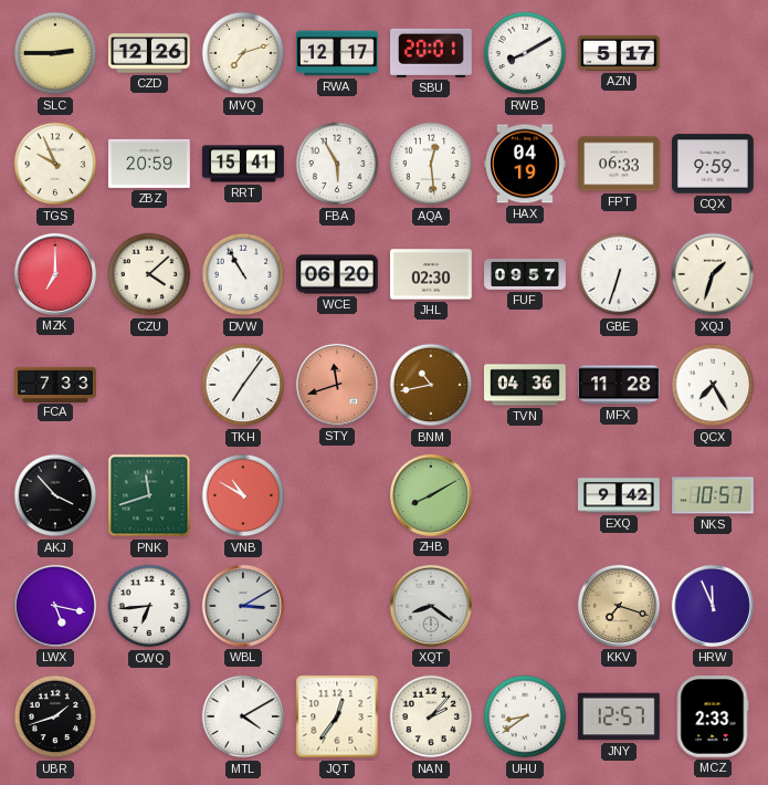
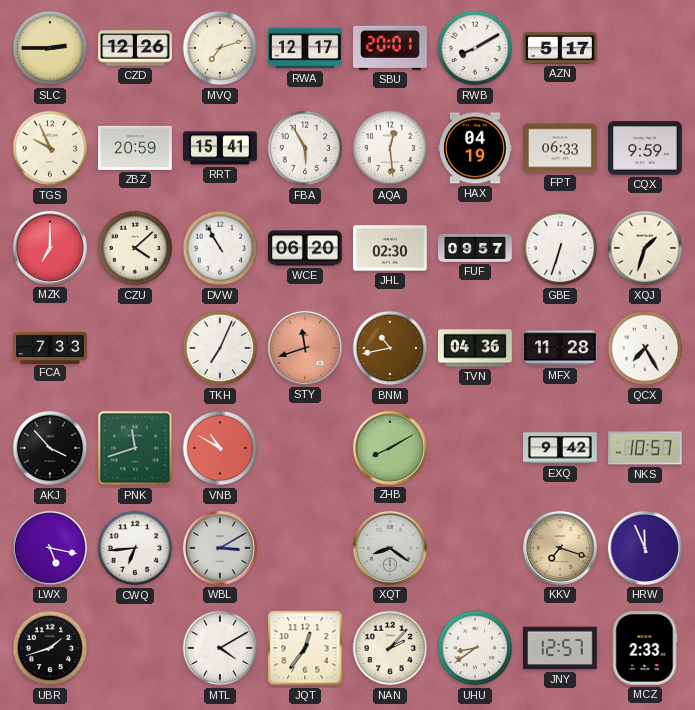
TKH: 7:06 -> 7:04 (220, 348)
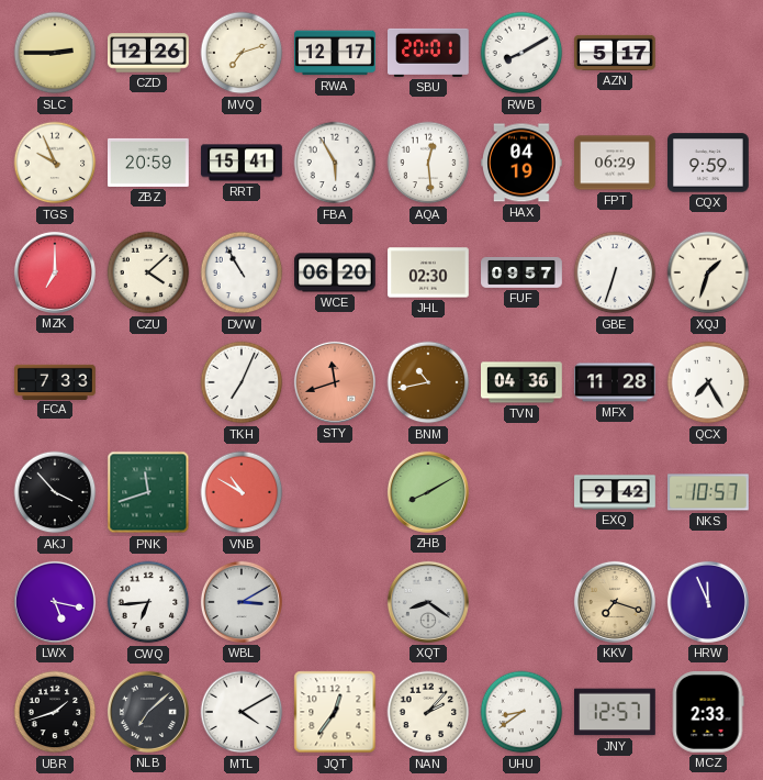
FPT: 06:33 -> 06:29 (616, 163)
NLB: none -> 7:08 (148, 712)
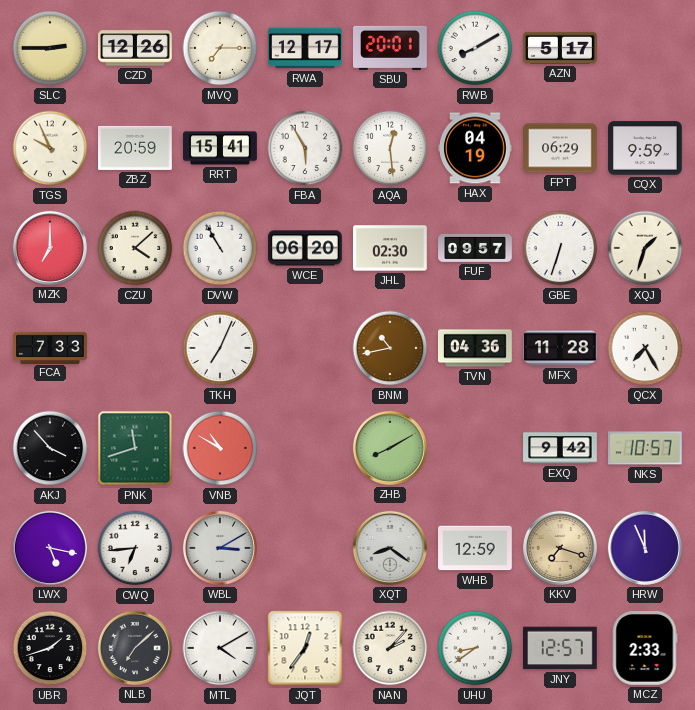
MVQ: 7:12 -> 7:15 (220, 48)
STY: 11:42 -> none (335, 382)
WHB: none -> 12:59 (475, 548)
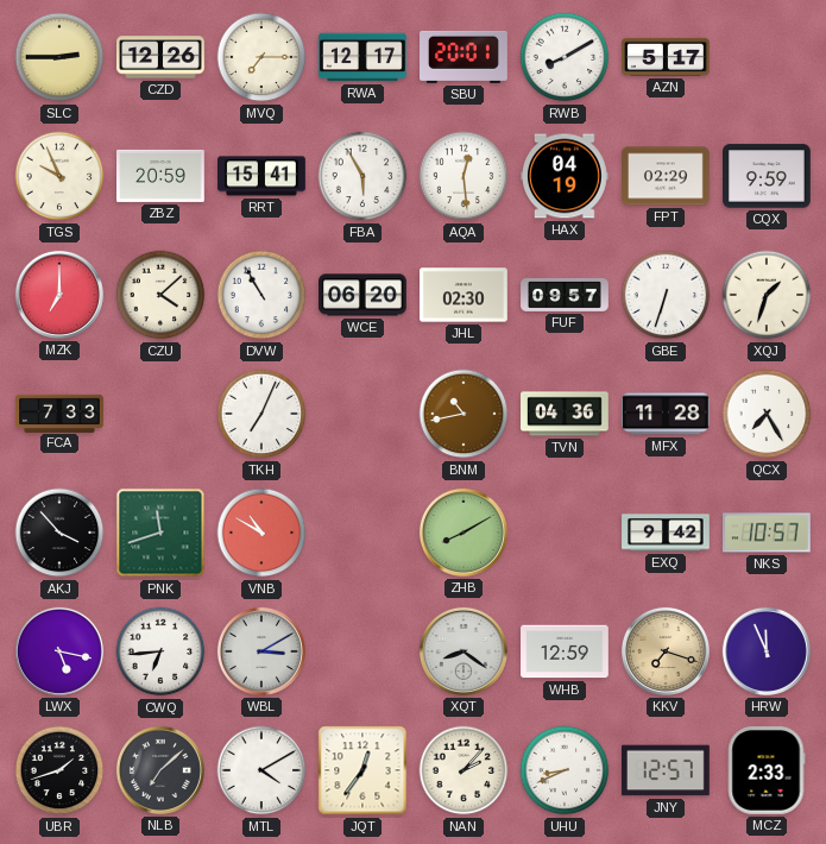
FPT: 06:29 -> 02:29 (667, 176)
UHU: 8:39 -> 8:41 (565, 770)
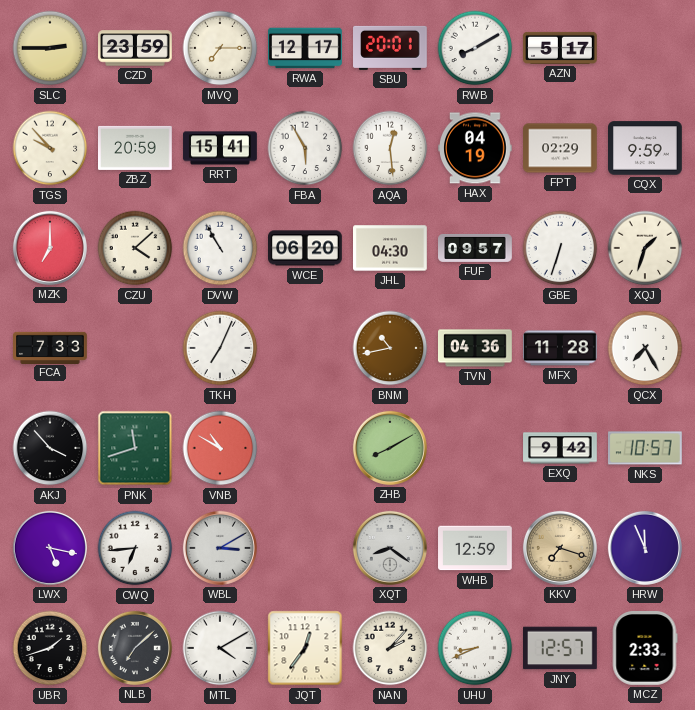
CZD: 12:26 -> 23:59 (135, 48)
TGS: 9:56 -> 9:53 (50, 148)
JHL: 02:30 -> 04:30 (390, 248)
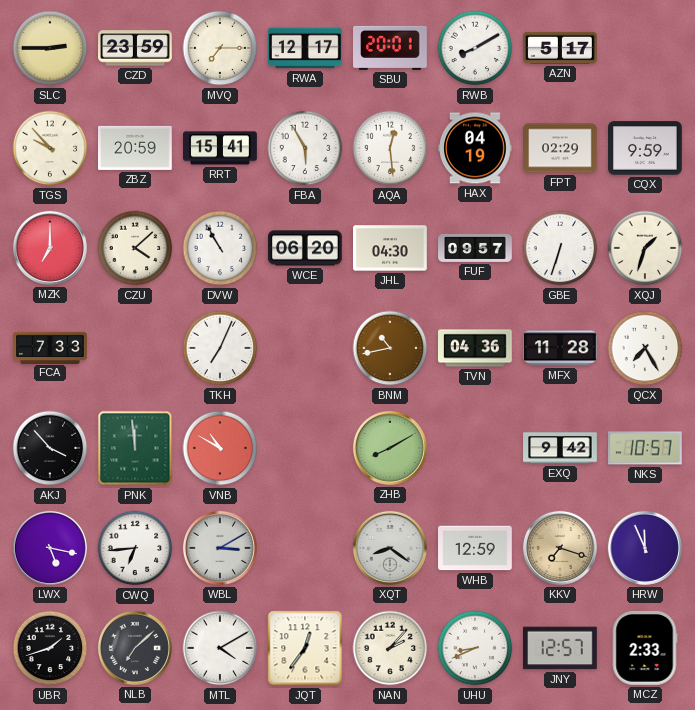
PNK: 11:42 -> 11:59 (135, 448)
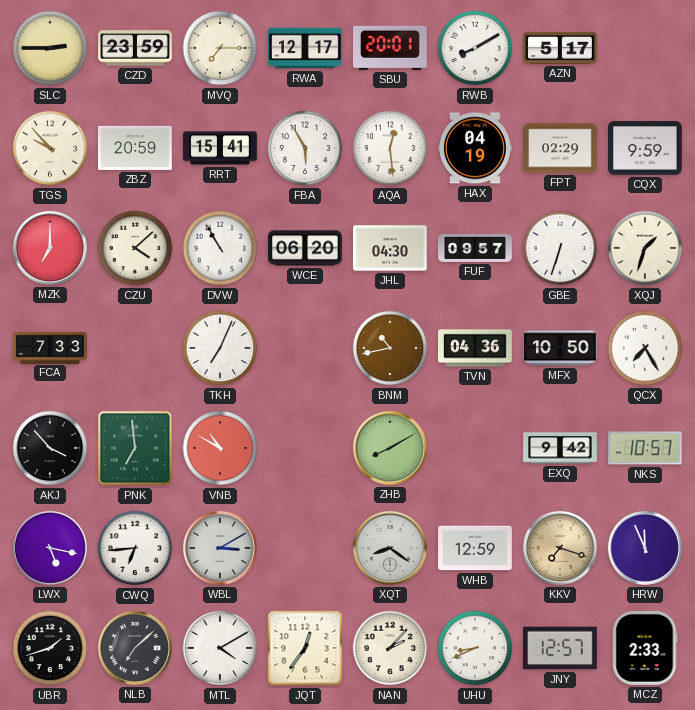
MFX: 11:28 -> 10:50 (561, 348)
PNK: 11:59 -> 6:59 (135, 448)
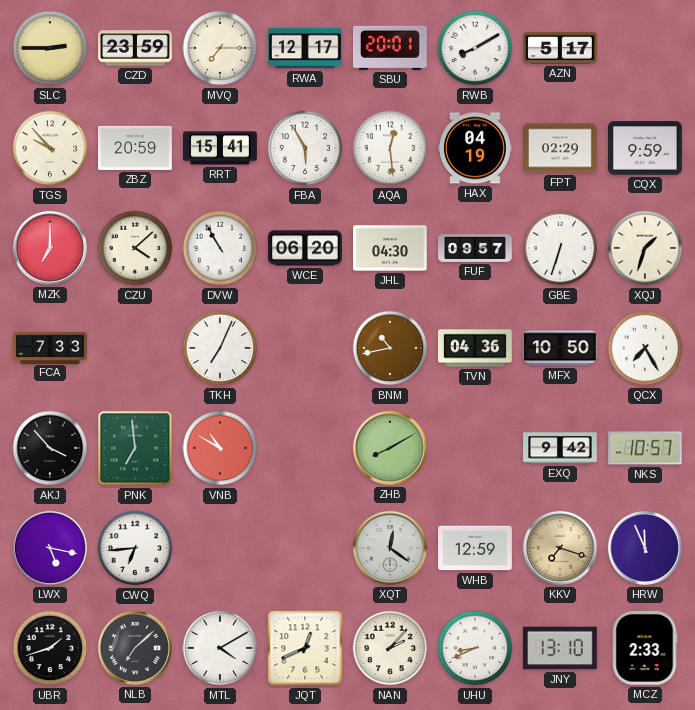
WBL: 3:10 -> none (220, 548)
XQT: 8:21 -> 12:21 (390, 548)
JQT: 12:36 -> 12:41 (305, 648)
JNY: 12:57 -> 13:10 (561, 648)
